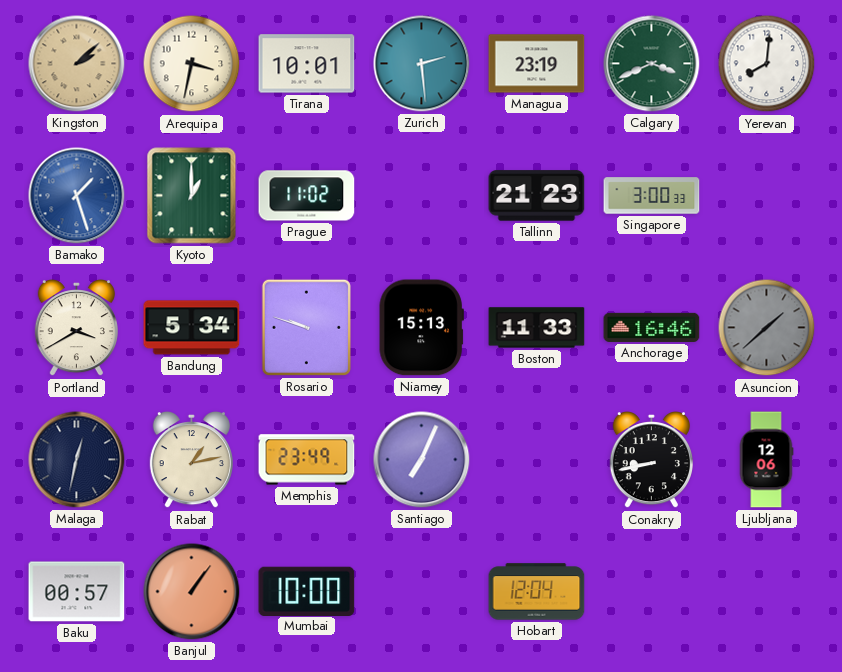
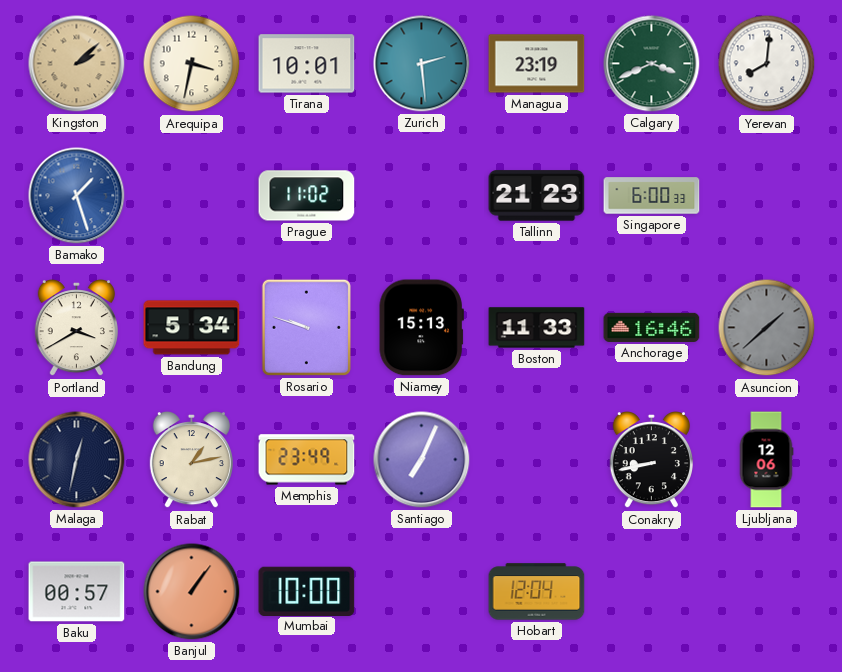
Kyoto: 1:00 -> none (192, 196)
Singapore: 3:00 -> 6:00 (652, 196)
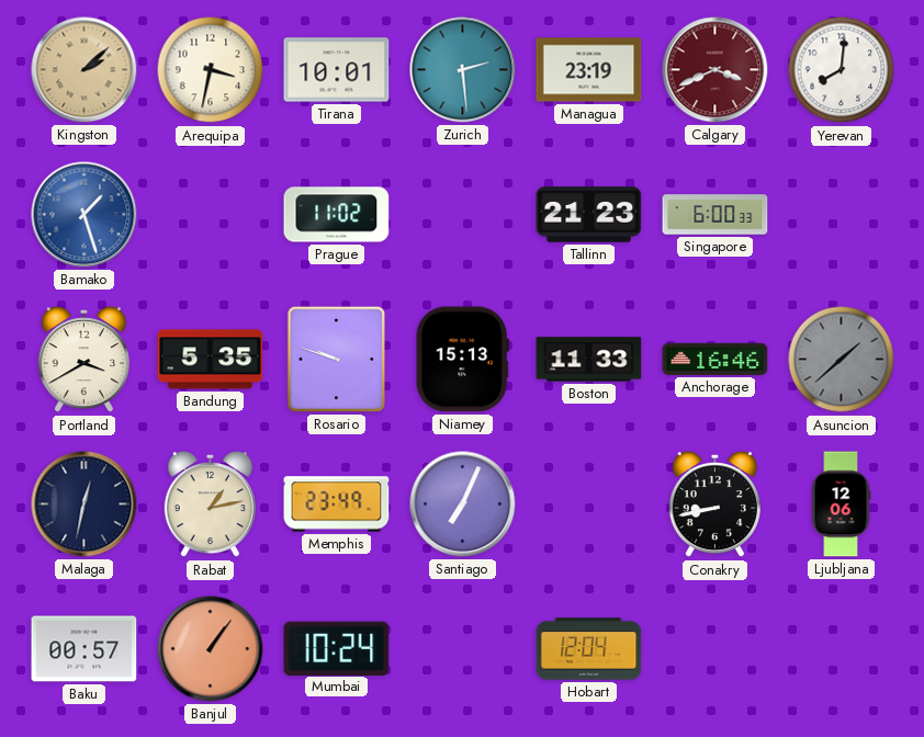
Calgary dial: green -> burgundy (715, 70)
Bandung: 5:34 -> 5:35 (211, 360)
Mumbai: 10:00 -> 10:24 (337, 648)
